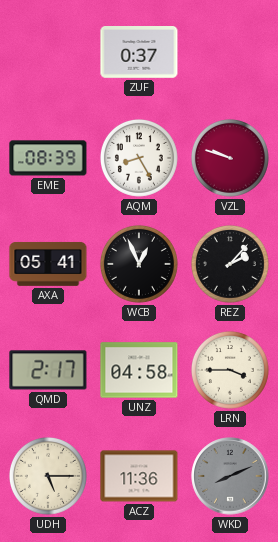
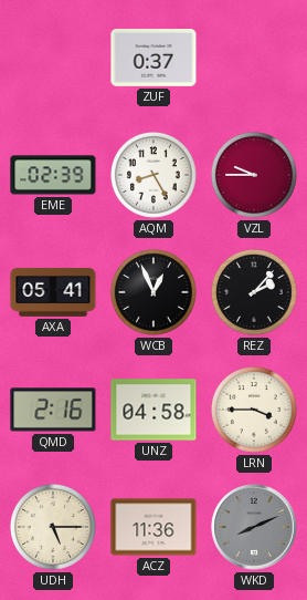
EME: 08:39 -> 02:39 (53, 175)
VZL: 9:48 -> 9:45 (254, 175)
QMD: 2:17 -> 2:16 (53, 410)
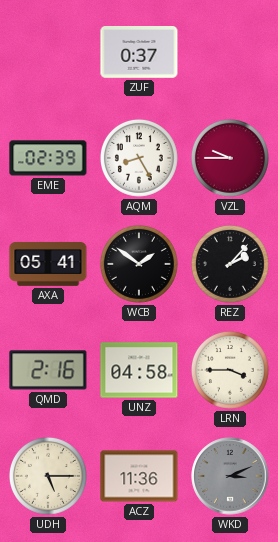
WCB: 12:56 -> 1:51 (139, 264)
WKD: 8:11 -> 3:11 (230, 476)
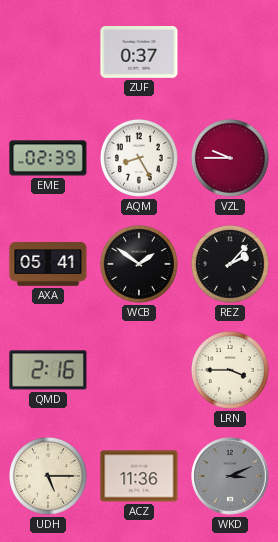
UNZ: 04:58 -> none (139, 370)
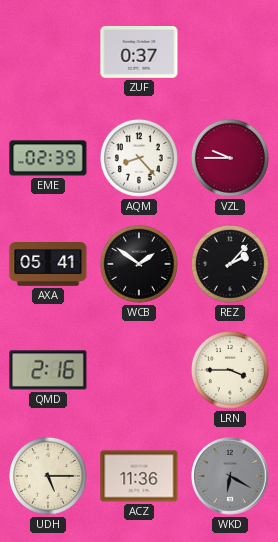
AQM: 8:25 -> 8:23 (139, 158)
WKD: 3:11 -> 6:20 (230, 476)
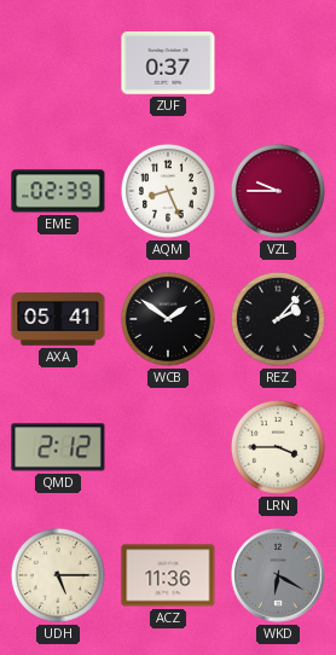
AQM: 8:23 -> 8:26 (168, 191)
QMD: 2:16 -> 2:12 (58, 447)
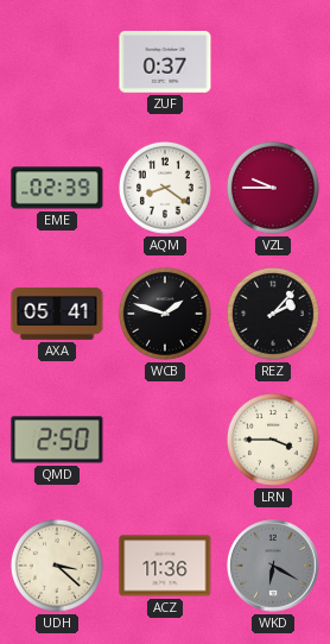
AQM: 8:26 -> 8:21 (165, 188)
WCB: 1:51 -> 1:48 (165, 314)
QMD: 2:12 -> 2:50 (57, 440)
UDH: 5:15 -> 3:22 (57, 566)
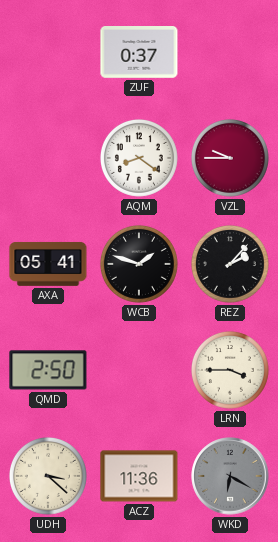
EME: 02:39 -> none (57, 188)
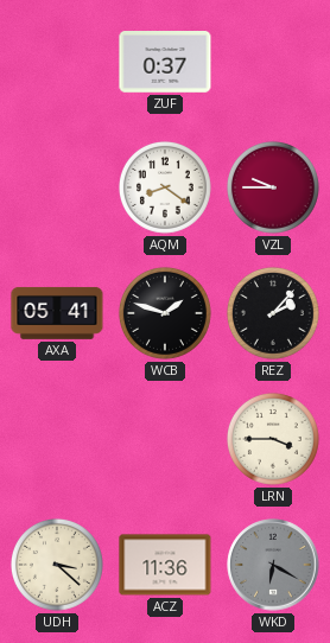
QMD: 2:50 -> none (48, 370)
